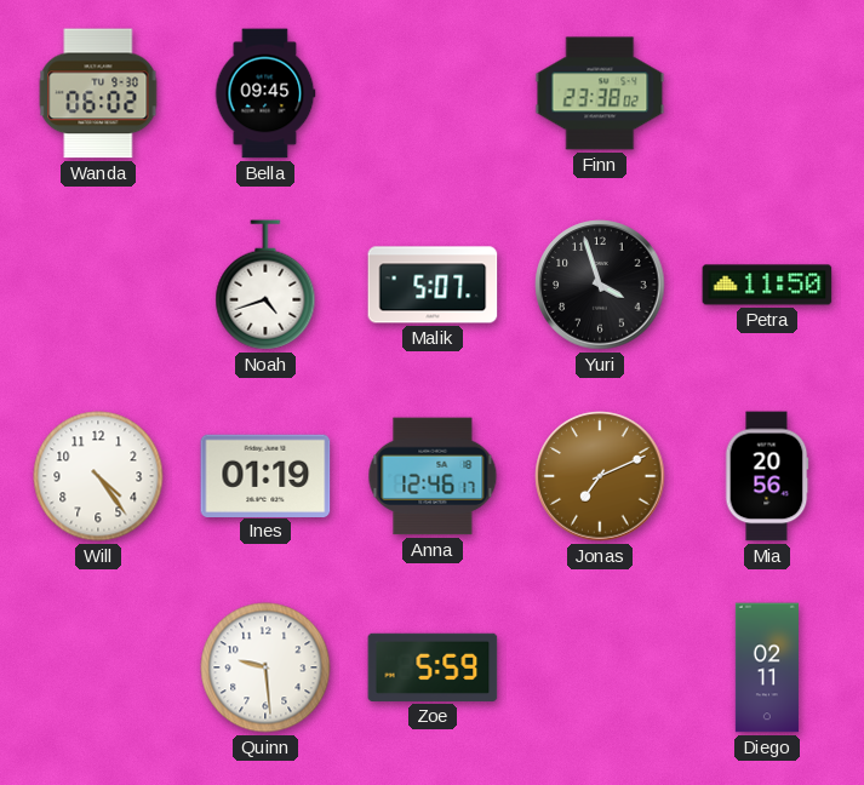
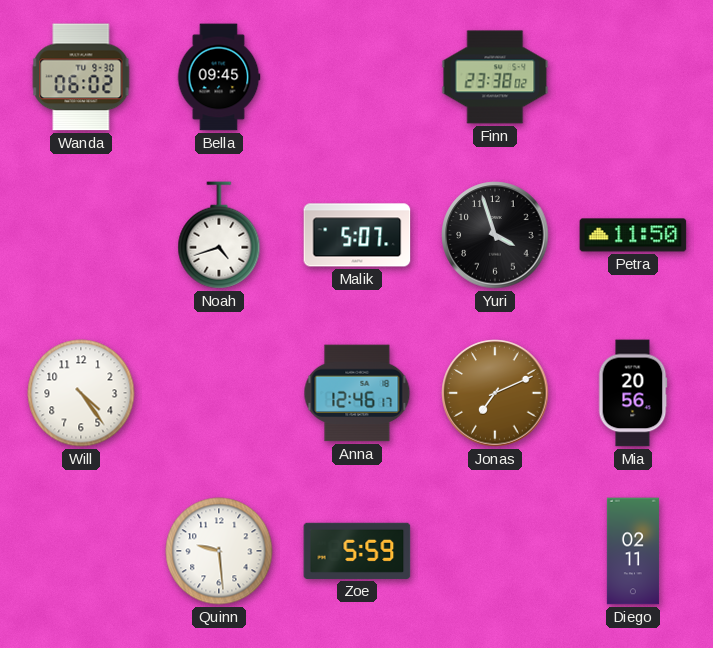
Ines: 01:19 -> none (265, 475)
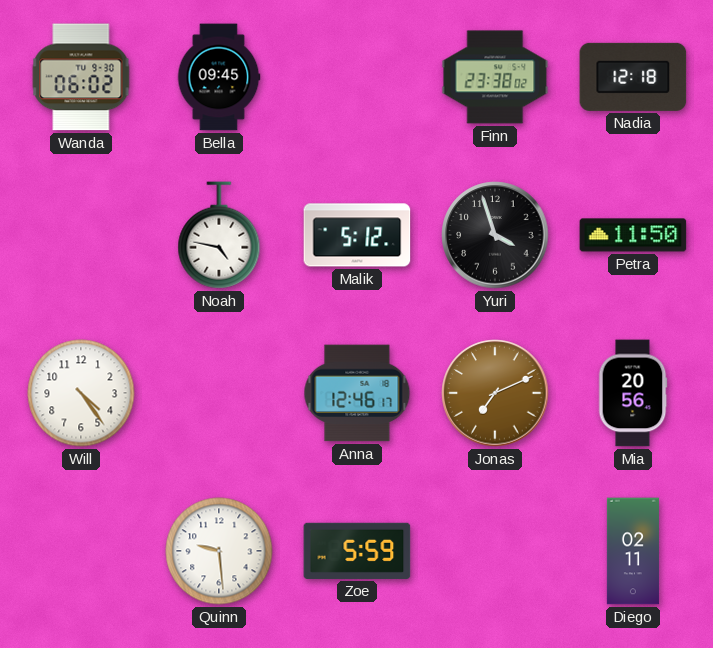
Nadia: none -> 12:18 (633, 77)
Noah: 4:42 -> 4:47 (219, 235)
Malik: 5:07 -> 5:12 (357, 235)
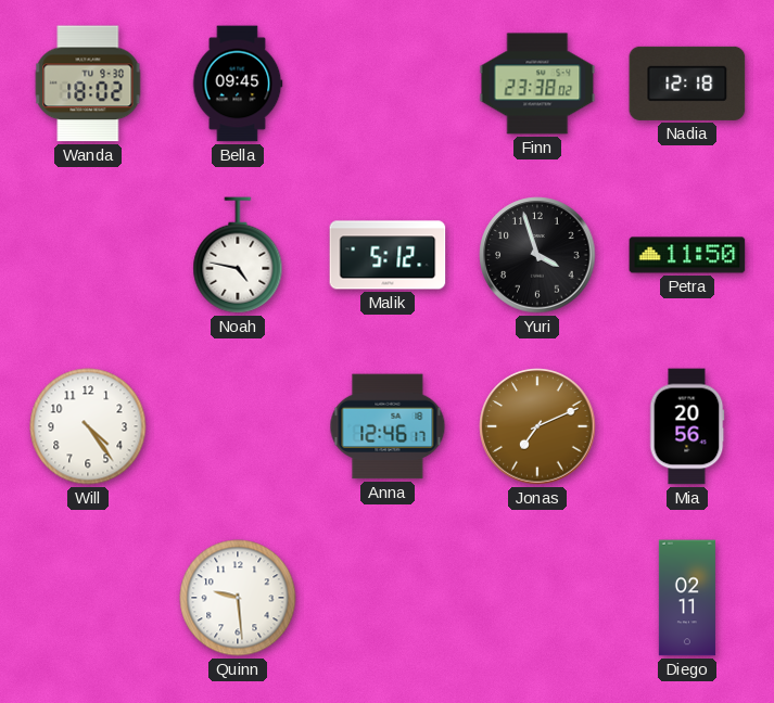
Wanda: 06:02 -> 18:02 (88, 84)
Zoe: 5:59 -> none (357, 551)
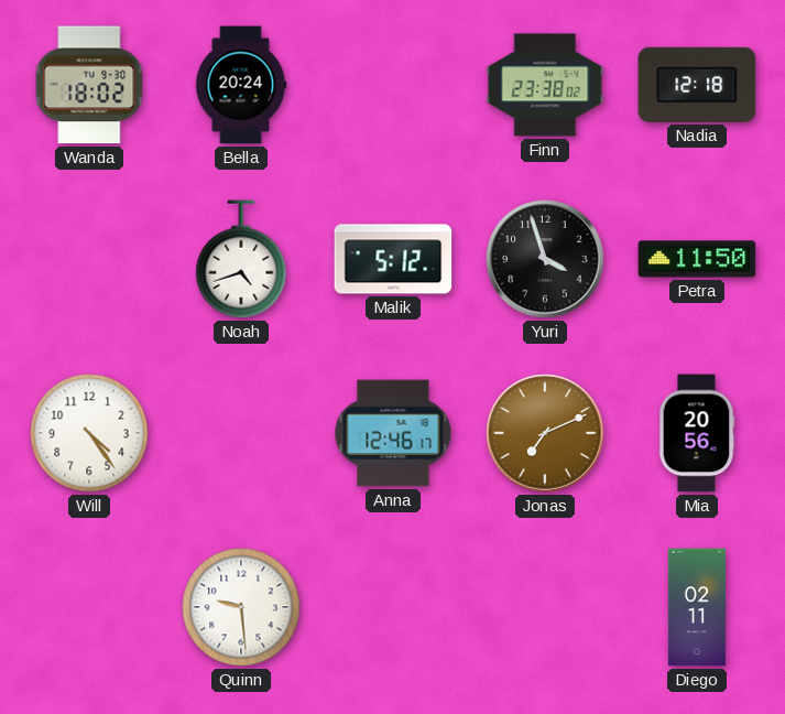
Bella: 09:45 -> 20:24 (241, 85)
Noah: 4:47 -> 4:42 (241, 259)
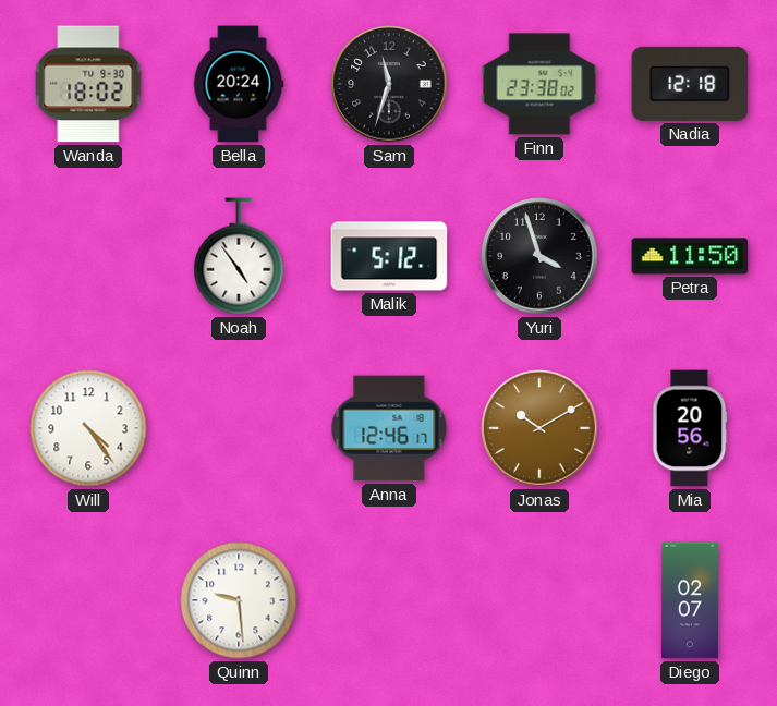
Sam: none -> 11:33 (389, 84)
Noah: 4:42 -> 4:54 (239, 256)
Jonas: 7:11 -> 10:10 (539, 428)
Diego: 02:11 -> 02:07 (690, 600)
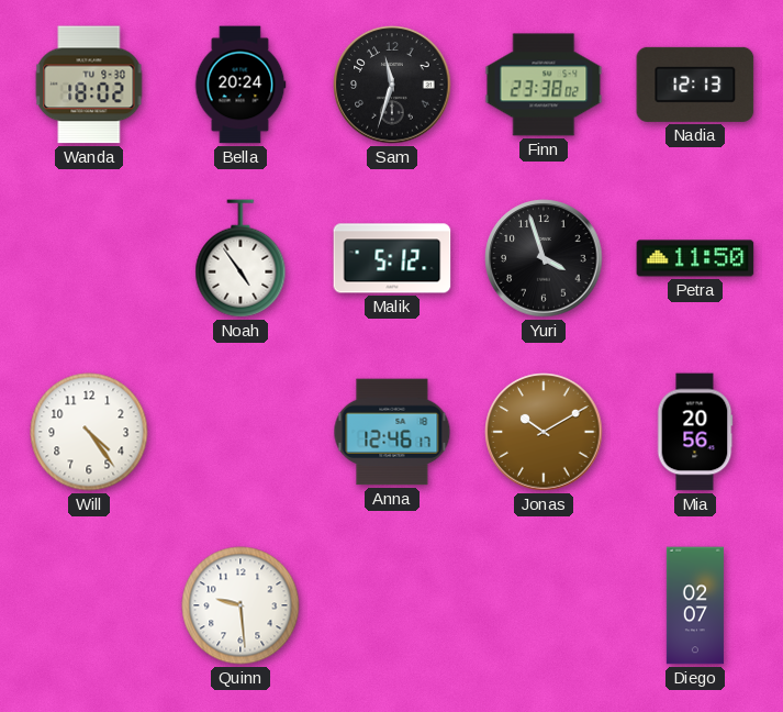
Nadia: 12:18 -> 12:13 (695, 85)
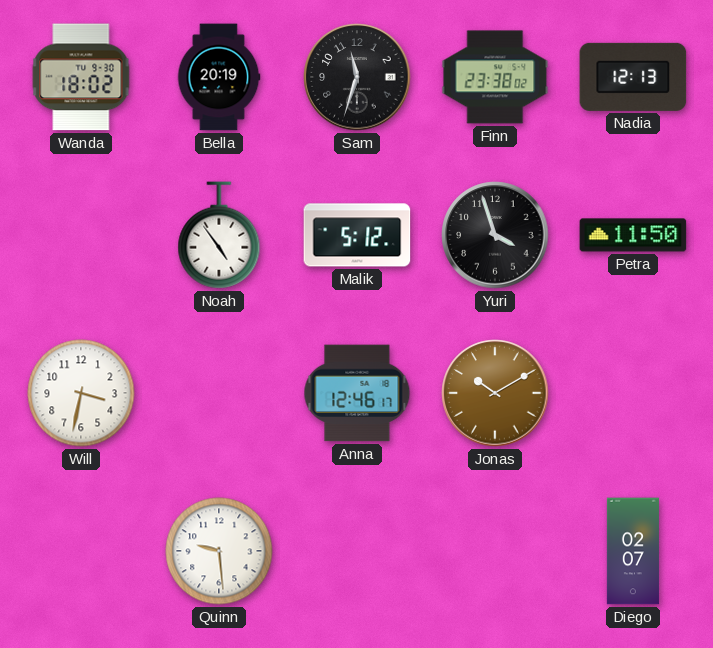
Bella: 20:24 -> 20:19 (219, 77)
Will: 4:24 -> 3:32 (81, 393)
Mia: 20:56 -> none (695, 432)
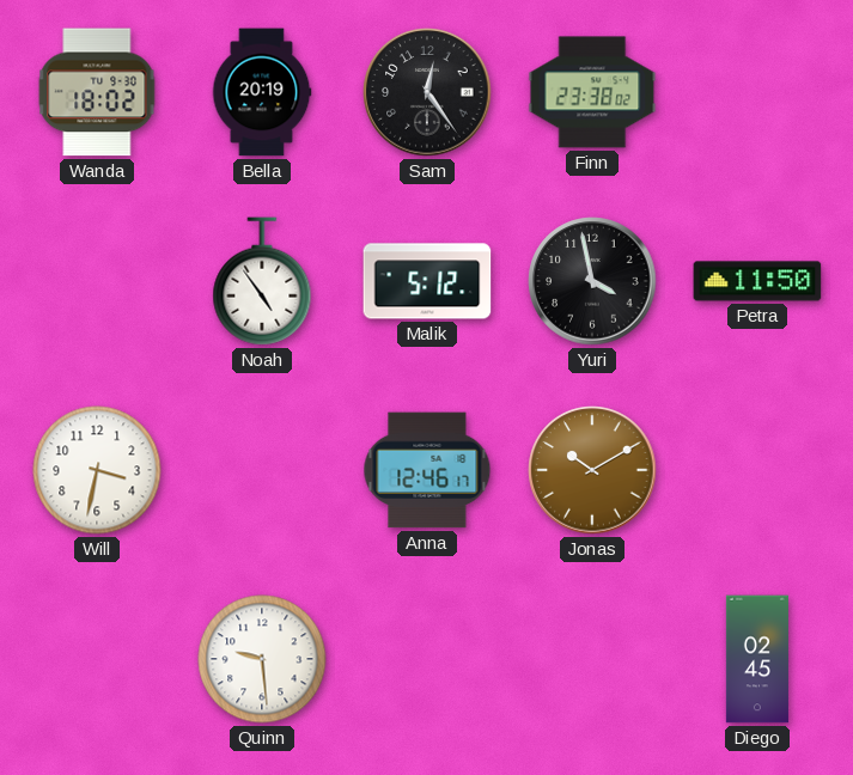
Sam: 11:33 -> 12:24 (427, 92)
Nadia: 12:13 -> none (633, 77)
Yuri: 3:57 -> 3:58 (592, 281)
Diego: 02:07 -> 02:45 (757, 659)
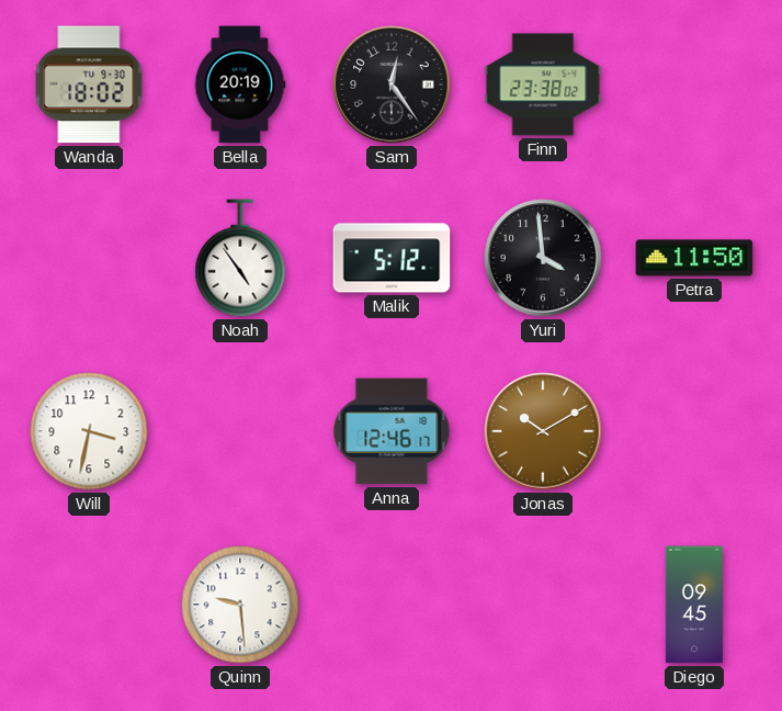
Yuri: 3:58 -> 3:59 (543, 258)
Diego: 02:45 -> 09:45 (694, 605)
